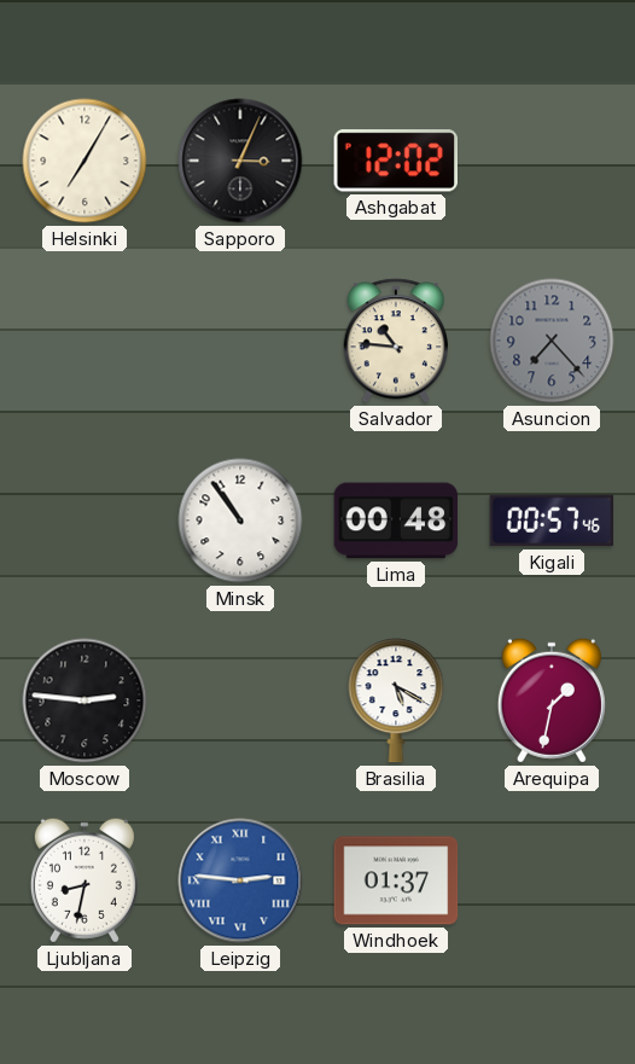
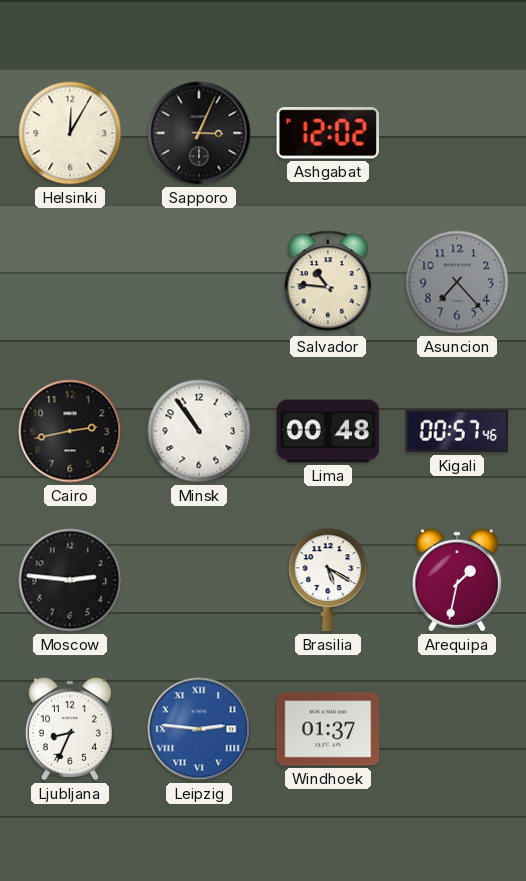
Helsinki: 7:05 -> 12:05 (70, 133)
Cairo: none -> 2:43 (70, 431)
Ljubljana: 8:32 -> 8:34 (70, 729)
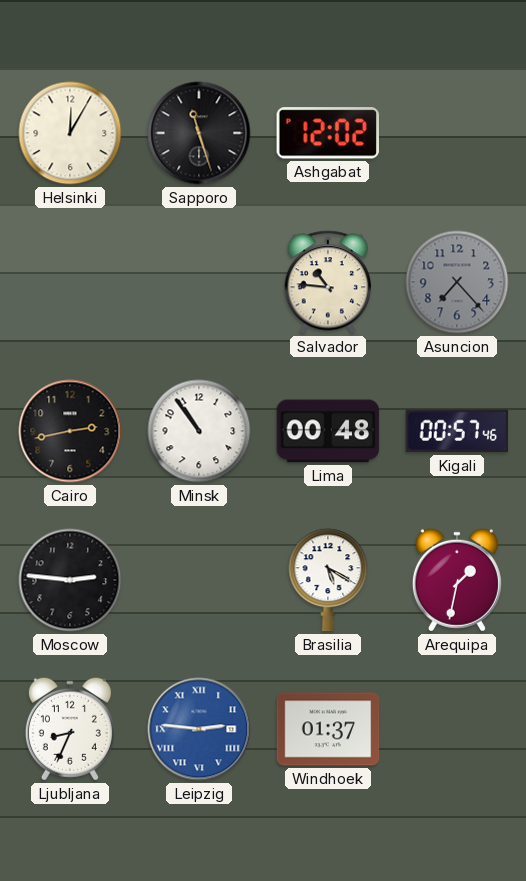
Sapporo: 3:04 -> 11:27 (199, 133)
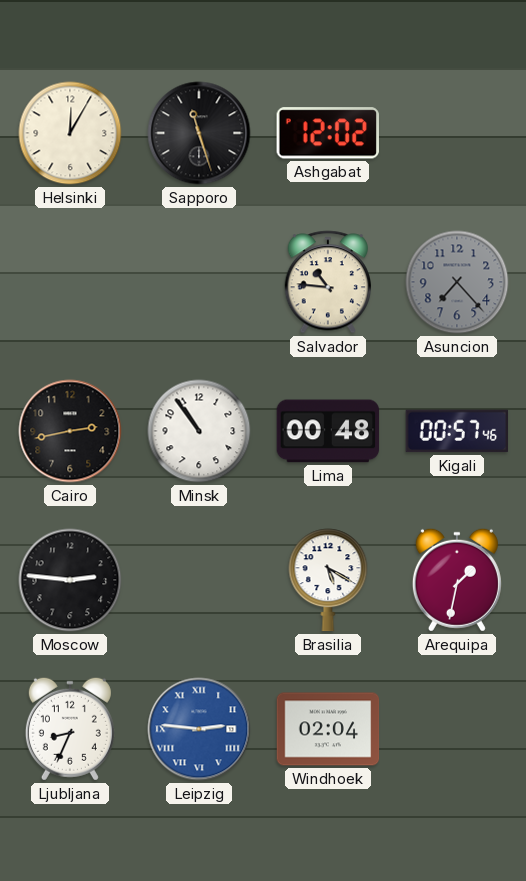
Windhoek: 01:37 -> 02:04 (328, 729)
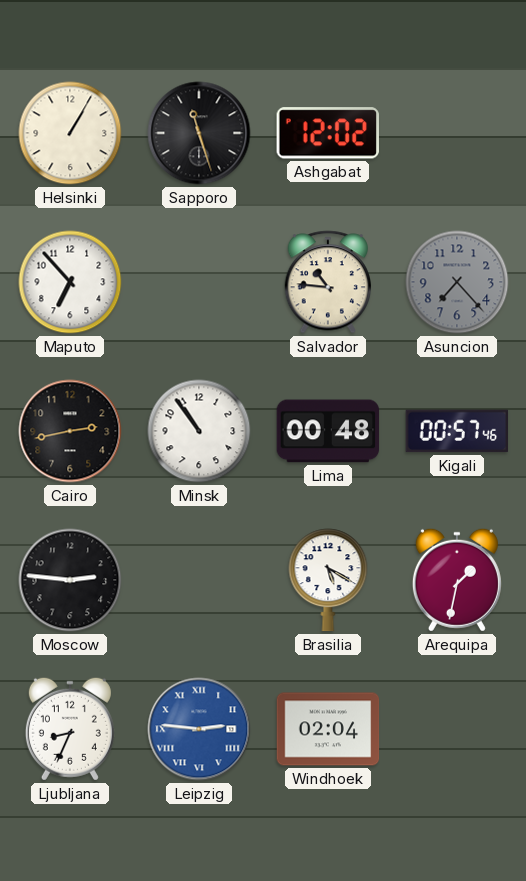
Helsinki: 12:05 -> 1:05 (70, 133)
Maputo: none -> 6:53 (70, 282)
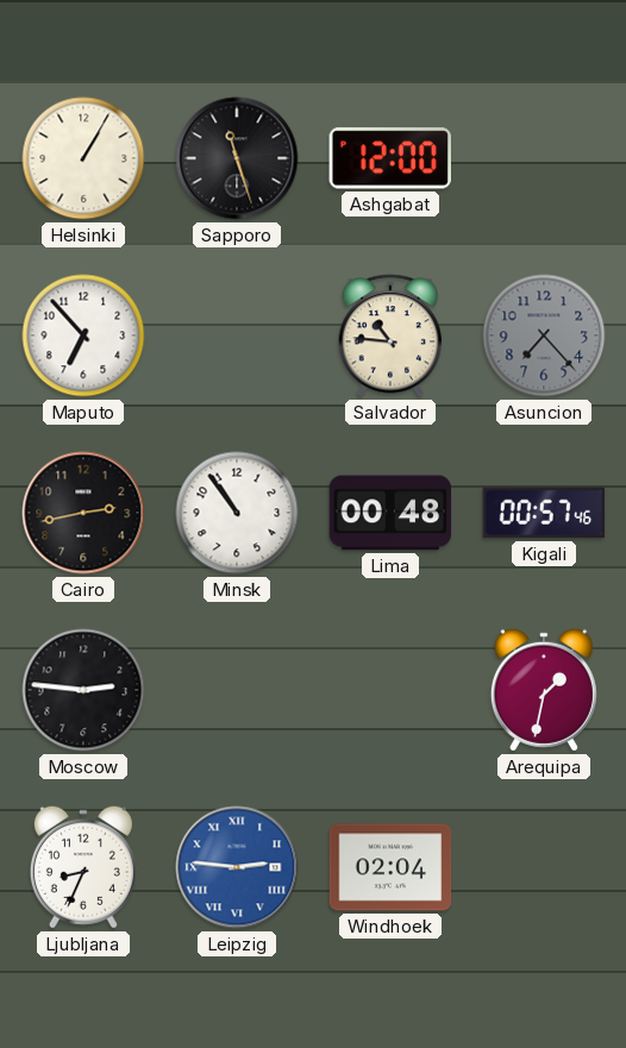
Ashgabat: 12:02 -> 12:00 (390, 158)
Brasilia: 5:20 -> none (328, 580)
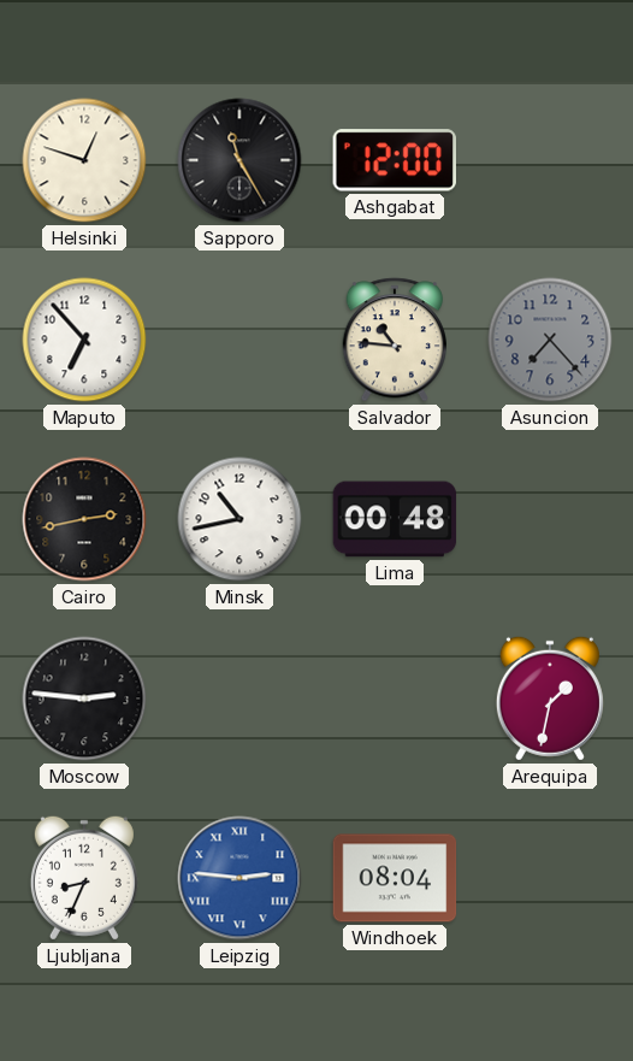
Helsinki: 1:05 -> 12:48 (84, 160)
Sapporo: 11:27 -> 11:25 (239, 160)
Minsk: 10:54 -> 10:43 (239, 519)
Kigali: 00:57 -> none (544, 513)
Windhoek: 02:04 -> 08:04 (395, 878)
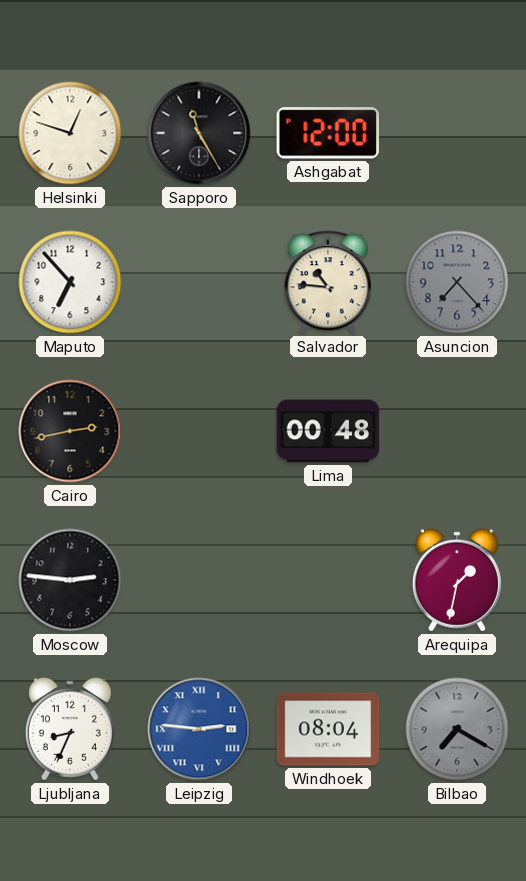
Minsk: 10:43 -> none (239, 519)
Bilbao: none -> 7:20 (457, 729)
